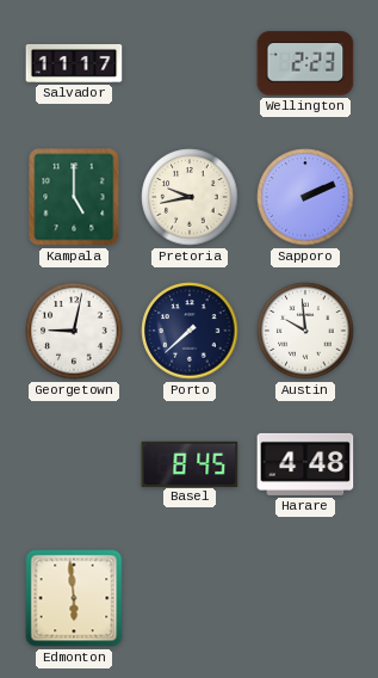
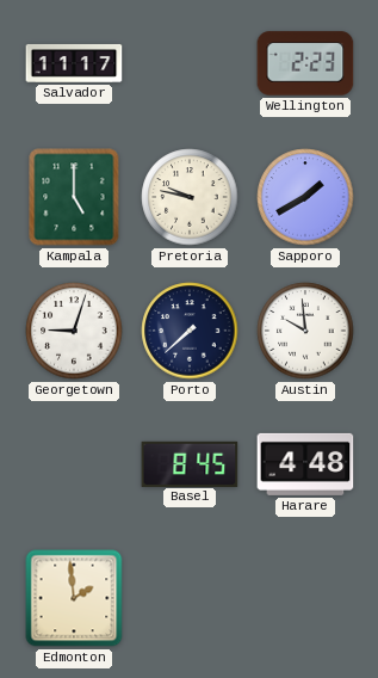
Pretoria: 9:43 -> 9:47 (190, 197)
Sapporo: 2:11 -> 1:40 (305, 197)
Georgetown: 9:02 -> 9:03 (74, 331)
Edmonton: 5:59 -> 1:59 (74, 598)
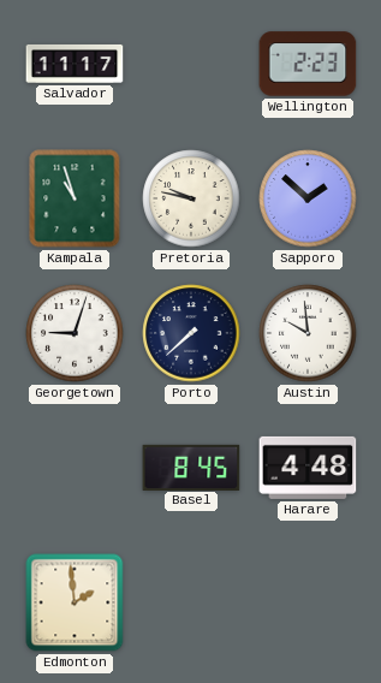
Kampala: 5:00 -> 10:57 (75, 198)
Sapporo: 1:40 -> 1:52 (308, 198)
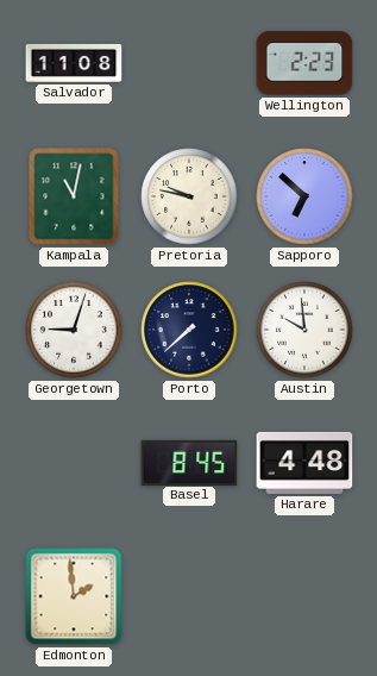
Salvador: 11:17 -> 11:08 (74, 63)
Kampala: 10:57 -> 11:02 (74, 196)
Sapporo: 1:52 -> 6:52 (304, 196)
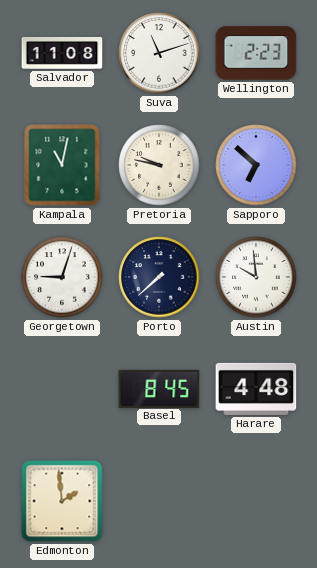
Suva: none -> 11:12 (159, 53)
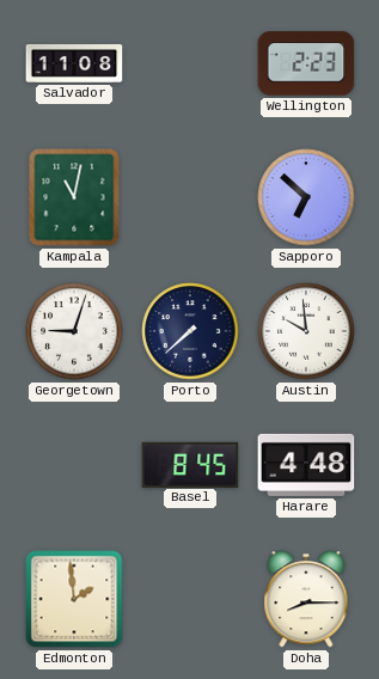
Suva: 11:12 -> none (159, 53)
Pretoria: 9:47 -> none (159, 165)
Doha: none -> 8:15 (306, 599)
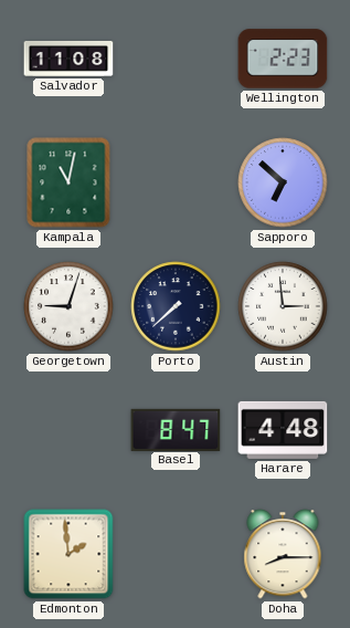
Austin: 9:59 -> 2:59 (283, 306)
Basel: 8:45 -> 8:47 (176, 429)
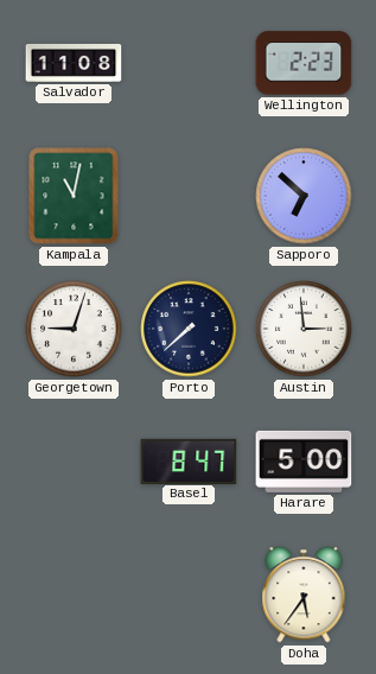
Harare: 4:48 -> 5:00 (304, 462)
Edmonton: 1:59 -> none (68, 554)
Doha: 8:15 -> 5:36 (304, 594)
